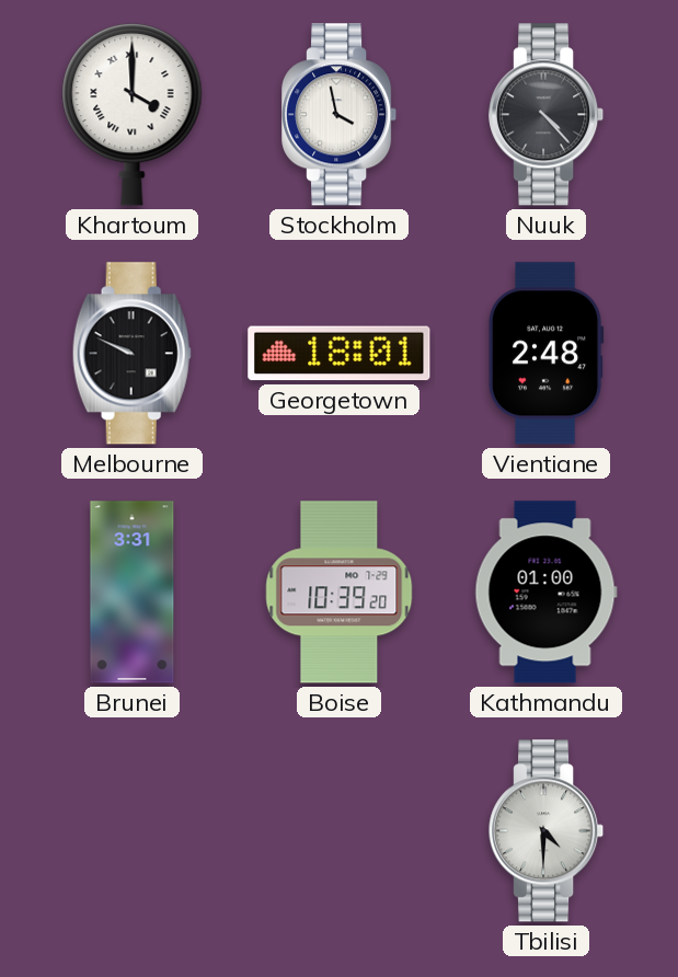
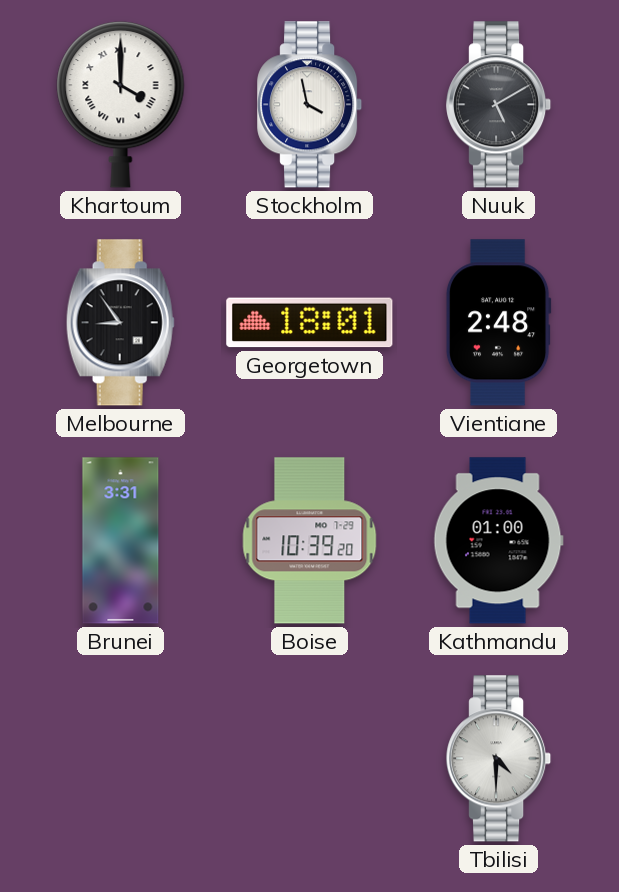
Nuuk: 4:23 -> 5:10 (499, 105)
Melbourne: 9:49 -> 8:54 (120, 323)
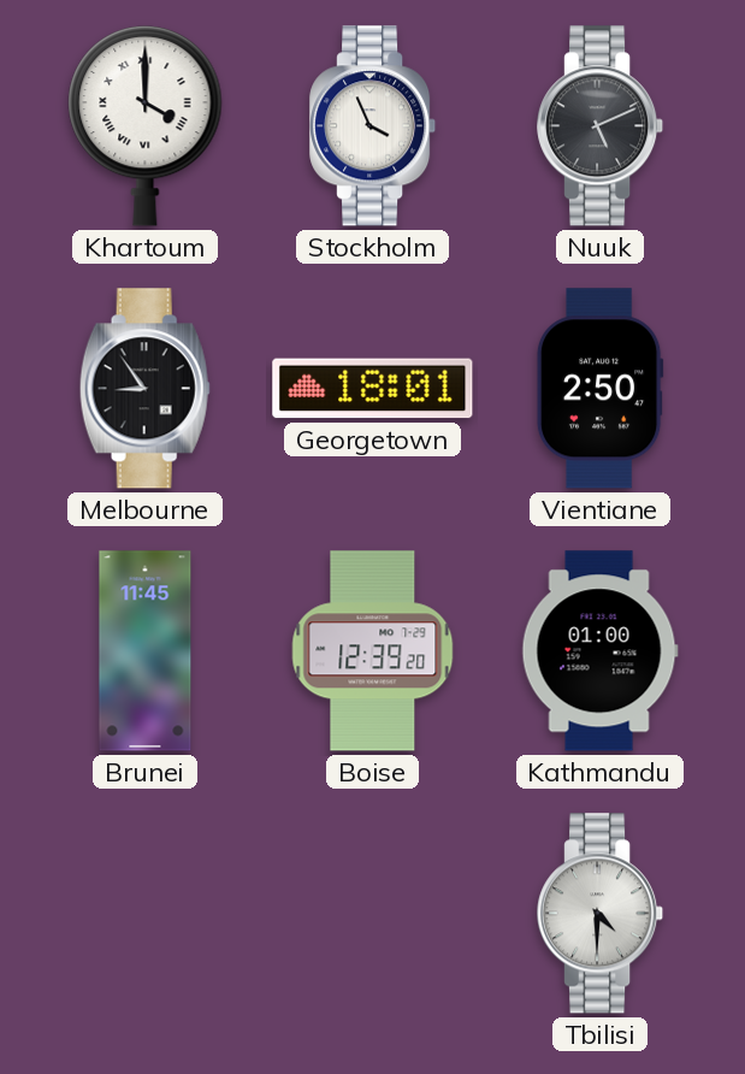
Stockholm: 3:58 -> 3:56 (373, 126)
Nuuk: 5:10 -> 5:11 (601, 126)
Vientiane: 2:48 -> 2:50 (599, 389)
Brunei: 3:31 -> 11:45 (146, 651)
Boise: 10:39 -> 12:39 (373, 651)
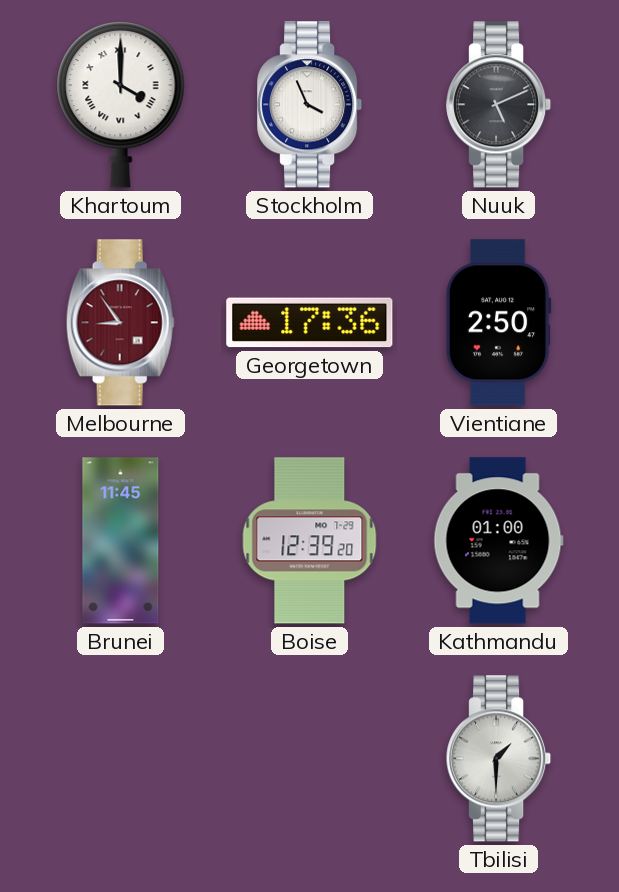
Melbourne dial: black -> burgundy (120, 323)
Georgetown: 18:01 -> 17:36 (310, 323)
Tbilisi: 4:30 -> 1:30 (499, 759)
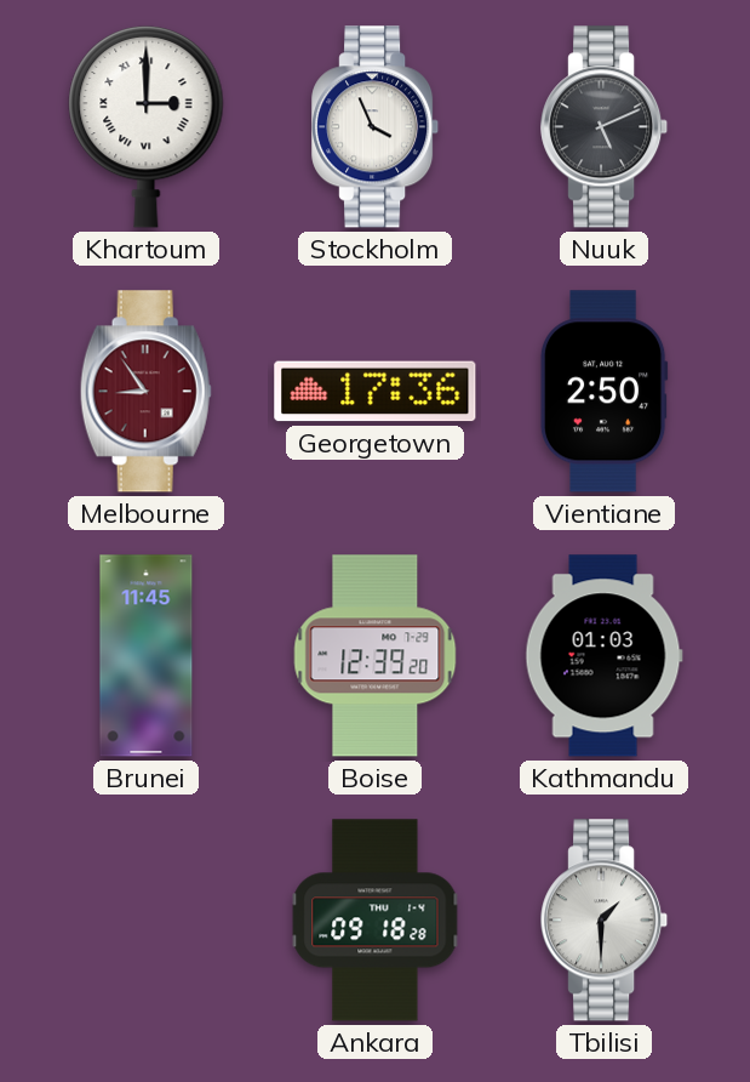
Khartoum: 4:00 -> 3:00 (147, 126)
Kathmandu: 01:00 -> 01:03 (603, 656)
Ankara: none -> 09:18 (376, 921)
